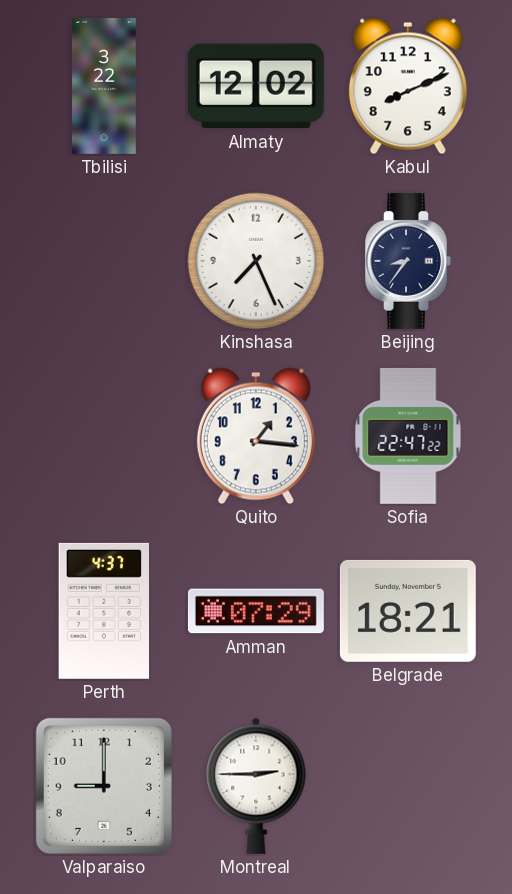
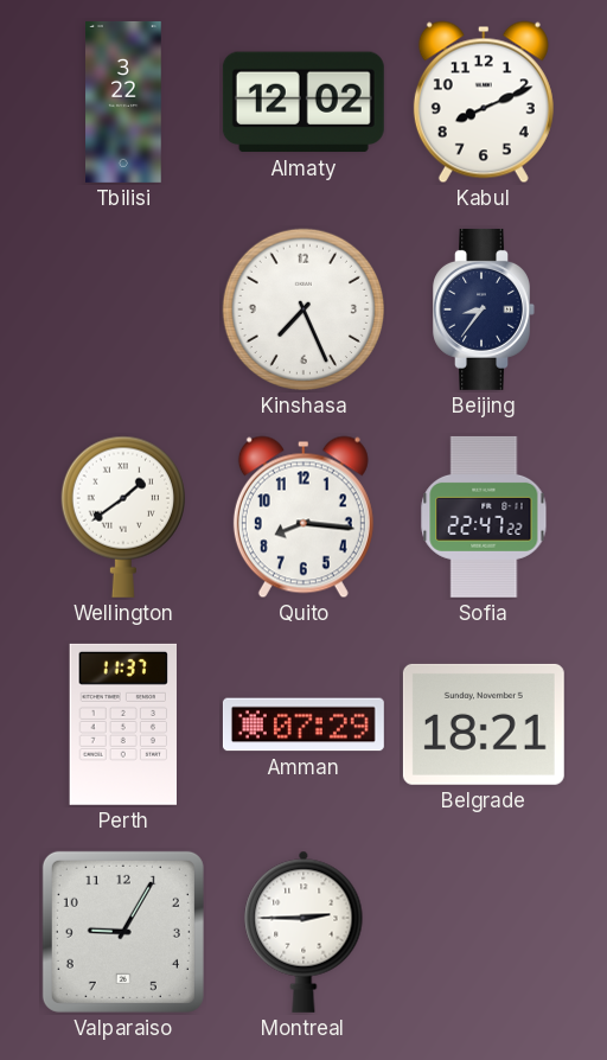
Wellington: none -> 1:39 (123, 517)
Quito: 1:16 -> 8:16 (303, 517)
Perth: 4:37 -> 11:37 (122, 724)
Valparaiso: 9:00 -> 9:05 (123, 932)
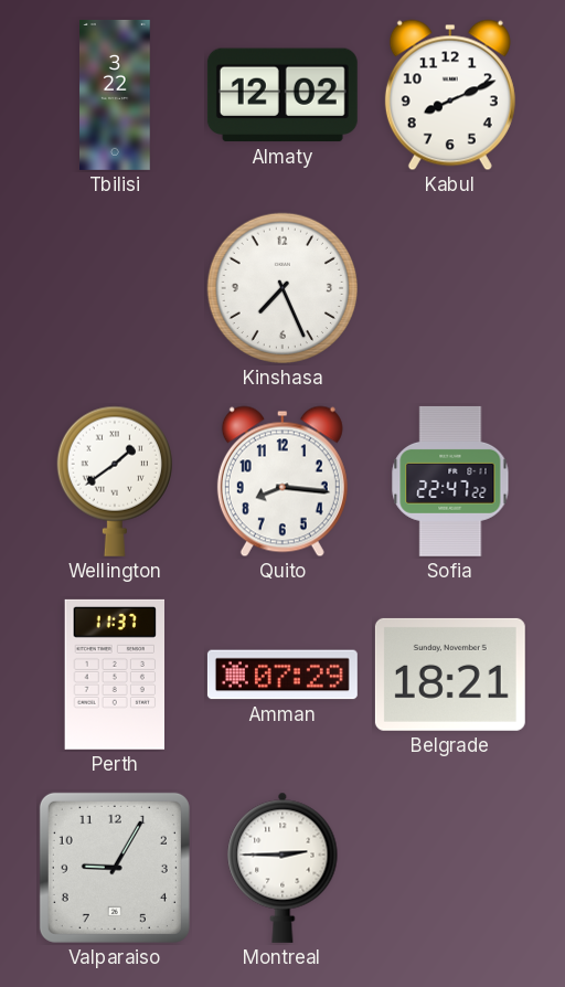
Beijing: 8:36 -> none (484, 309)
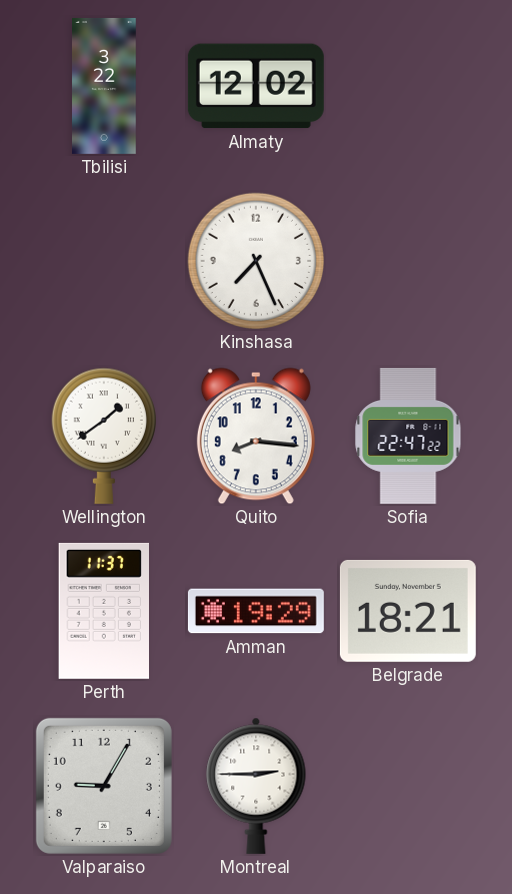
Kabul: 8:11 -> none (450, 95)
Amman: 07:29 -> 19:29 (256, 611)
